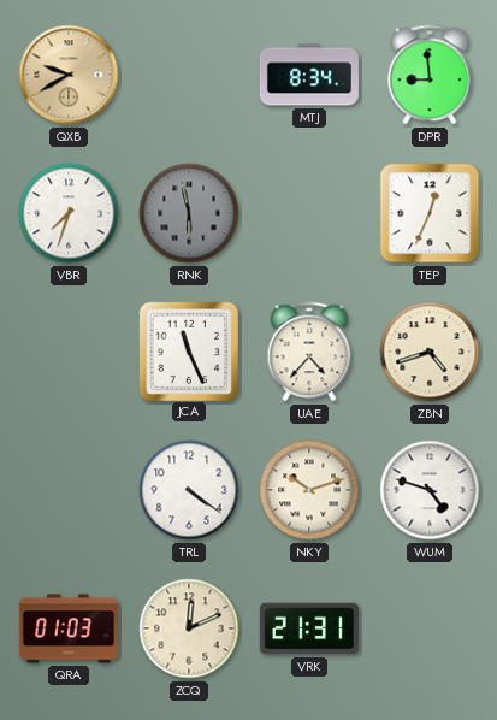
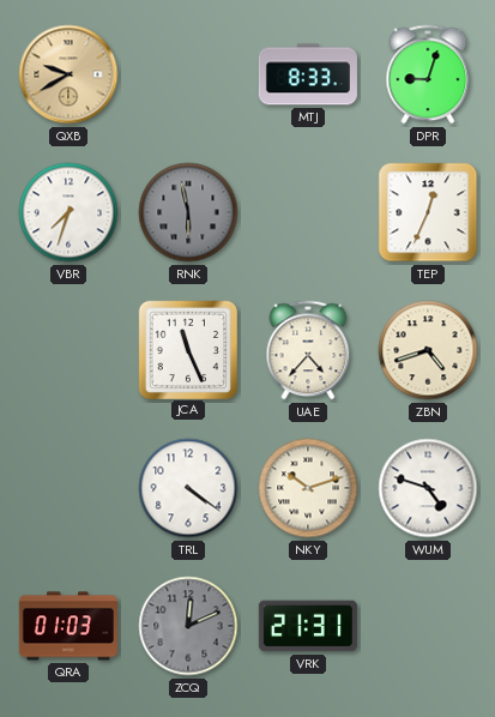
MTJ: 8:34 -> 8:33 (308, 74)
DPR: 8:59 -> 9:03 (428, 74)
ZCQ dial: cream -> grey (188, 626)
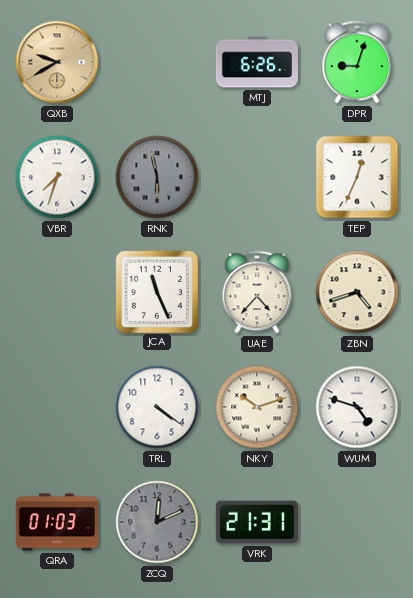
MTJ: 8:33 -> 6:26 (257, 62)
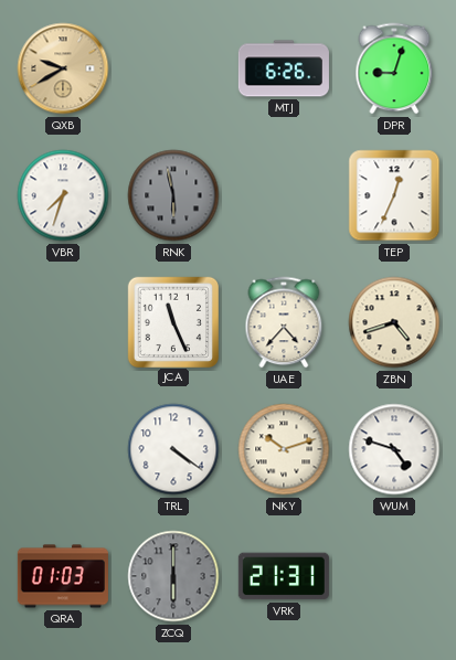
ZCQ: 12:11 -> 6:00 (173, 576)
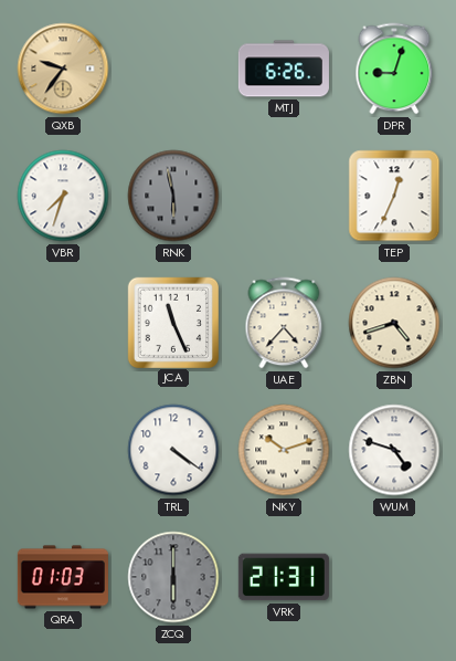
QXB: 9:40 -> 9:36 (63, 69)
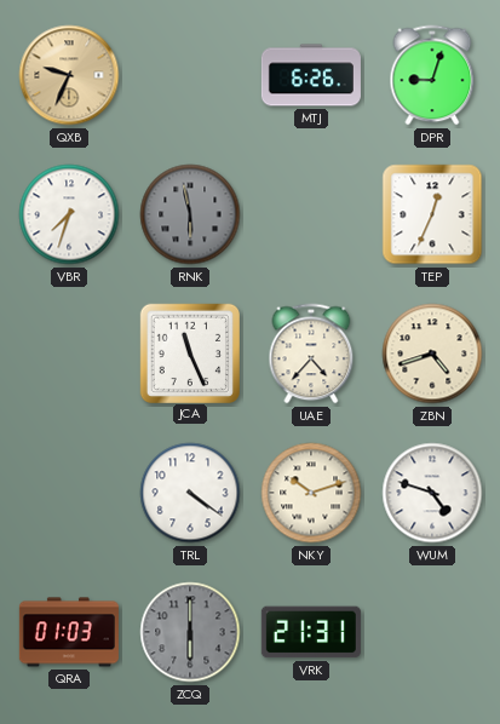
QXB: 9:36 -> 9:34 (69, 75)
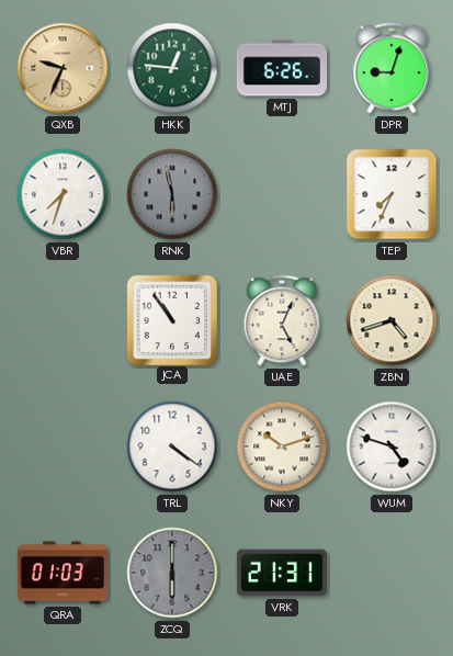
HKK: none -> 12:46 (172, 68)
TEP: 12:34 -> 7:34 (392, 194)
JCA: 11:26 -> 10:54 (171, 319)
UAE: 4:37 -> 5:04 (282, 320)
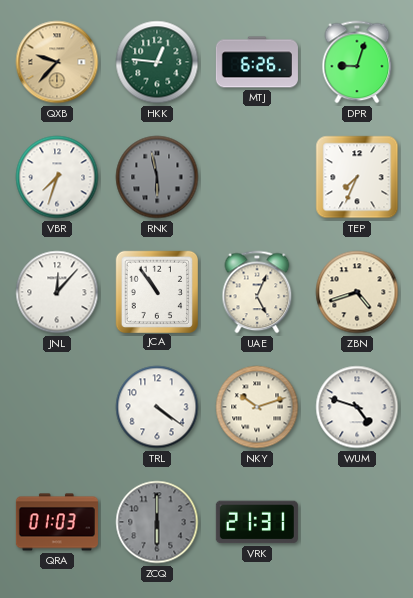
QXB: 9:34 -> 9:37 (57, 62)
JNL: none -> 12:07 (57, 292)
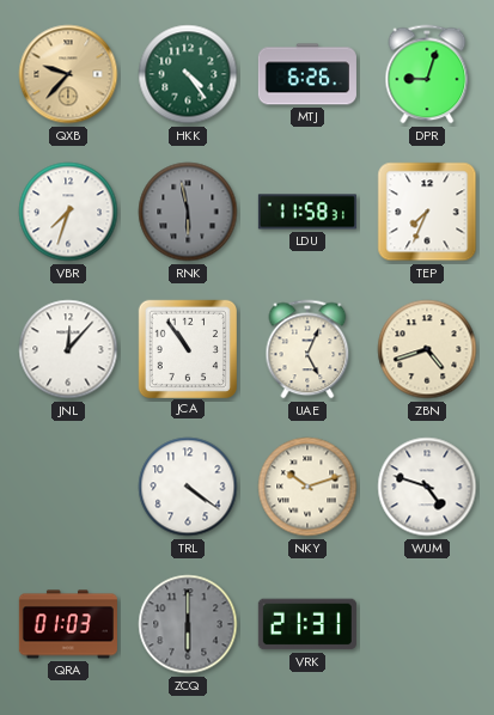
HKK: 12:46 -> 4:24 (188, 74)
LDU: none -> 11:58 (307, 212)
